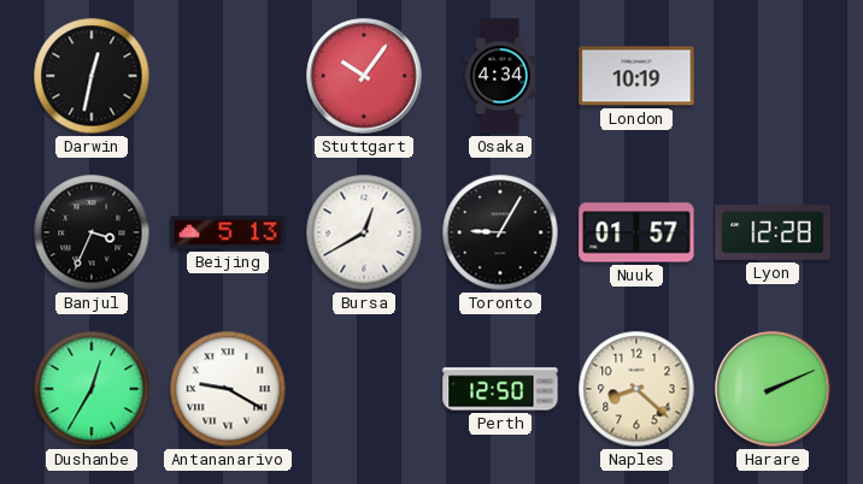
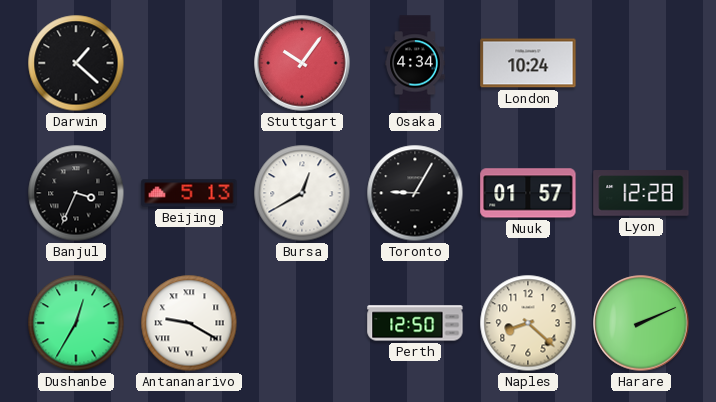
Darwin: 12:32 -> 1:22 (76, 63)
London: 10:19 -> 10:24 (528, 63)
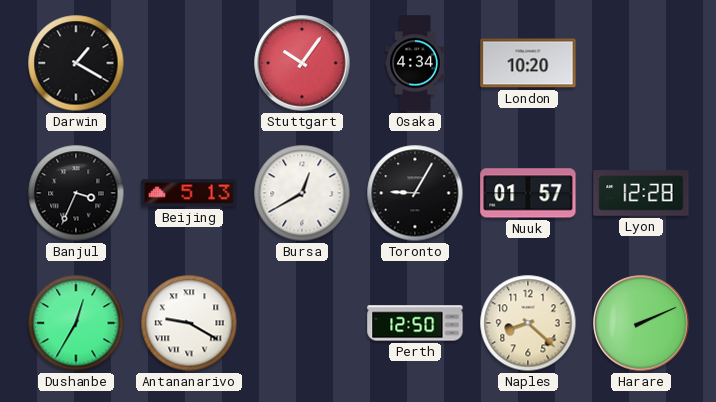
Darwin: 1:22 -> 1:20 (76, 63)
London: 10:24 -> 10:20 (528, 63)
